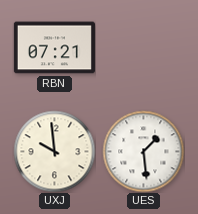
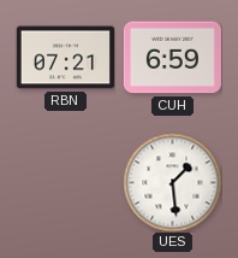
CUH: none -> 6:59 (172, 58)
UXJ: 9:59 -> none (54, 151)
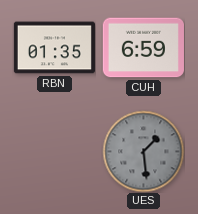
RBN: 07:21 -> 01:35 (54, 48)
UES dial: white -> grey (143, 151)
